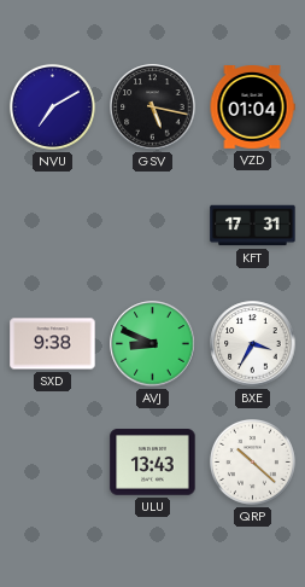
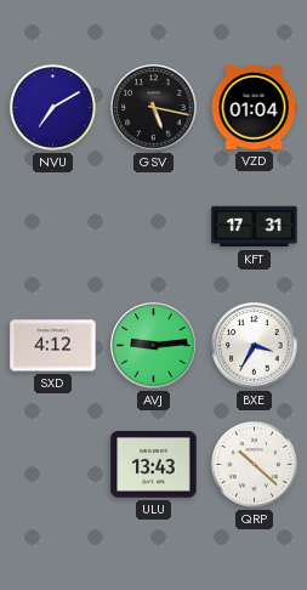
SXD: 9:38 -> 4:12 (53, 346)
AVJ: 8:49 -> 9:14 (154, 346)
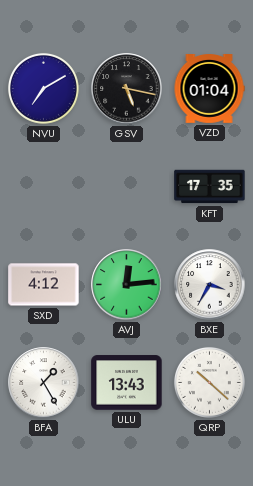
KFT: 17:31 -> 17:35 (210, 187)
AVJ: 9:14 -> 12:14 (127, 285)
BFA: none -> 1:25 (44, 383)
